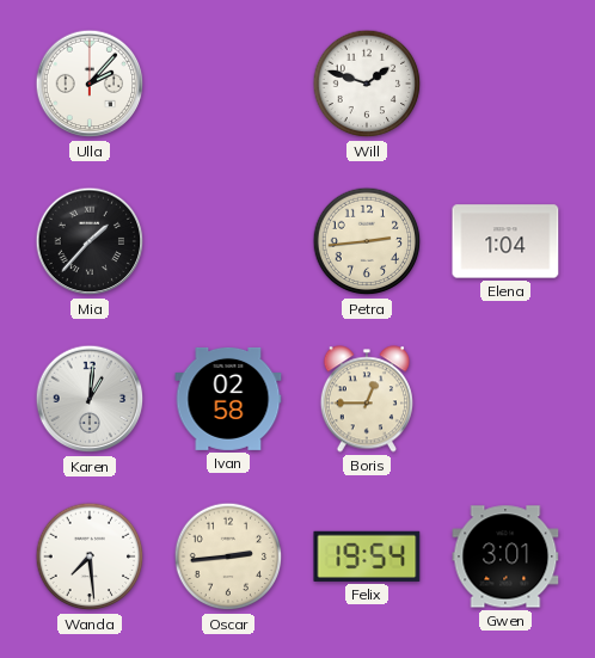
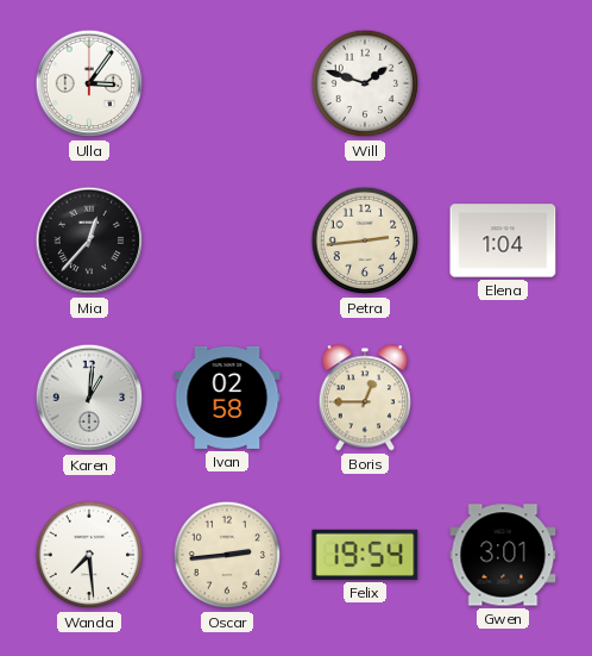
Ulla: 2:07 -> 3:06 (89, 83)
Mia: 1:37 -> 12:37 (89, 240)
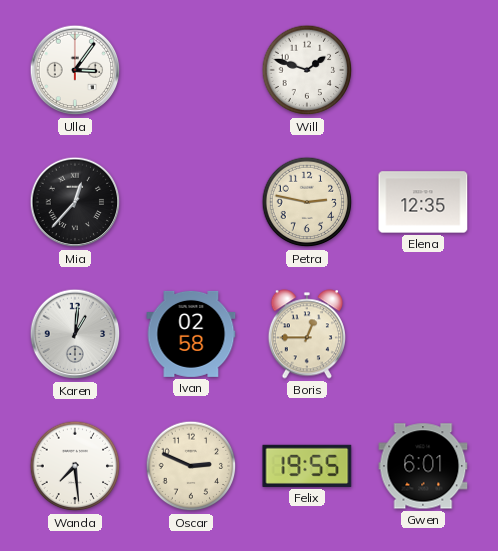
Petra: 2:44 -> 2:47 (307, 202)
Elena: 1:04 -> 12:35 (423, 202)
Oscar: 2:44 -> 2:49 (191, 466)
Felix: 19:54 -> 19:55 (307, 466)
Gwen: 3:01 -> 6:01 (423, 466)
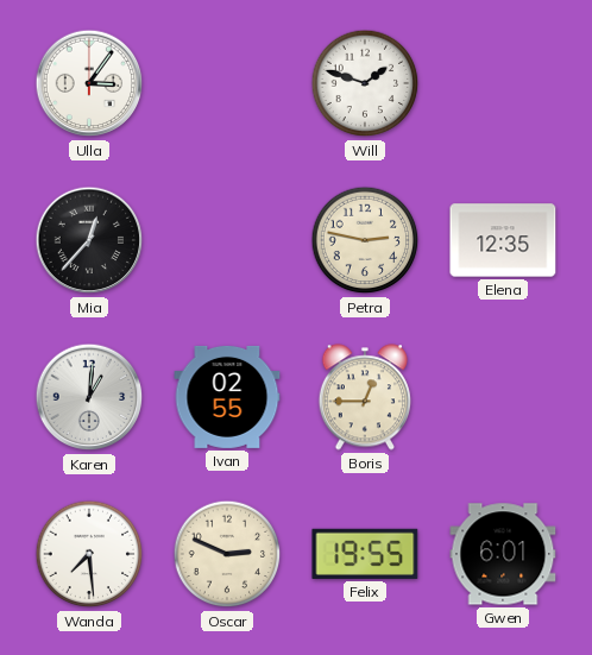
Ivan: 02:58 -> 02:55 (227, 397)
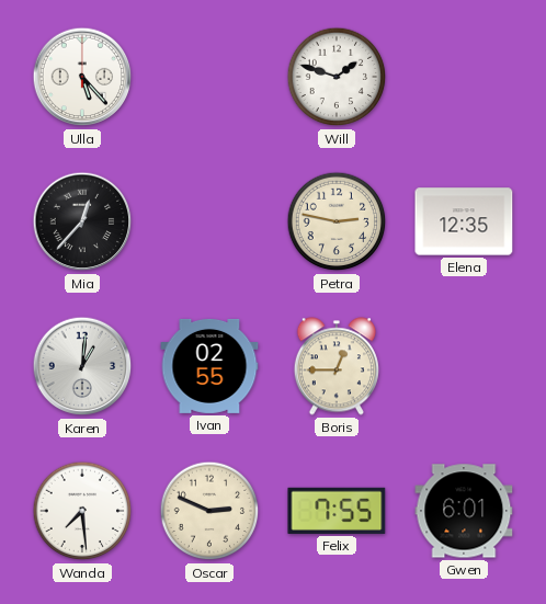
Ulla: 3:06 -> 5:23 (82, 77)
Felix: 19:55 -> 7:55 (337, 511)
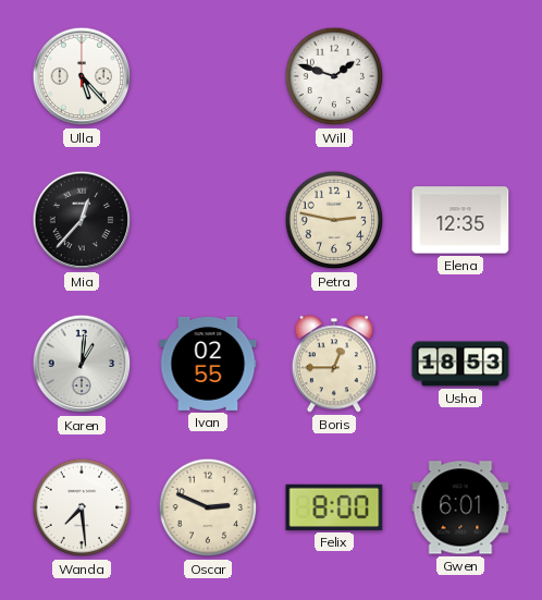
Usha: none -> 18:53 (460, 364)
Felix: 7:55 -> 8:00 (334, 507)
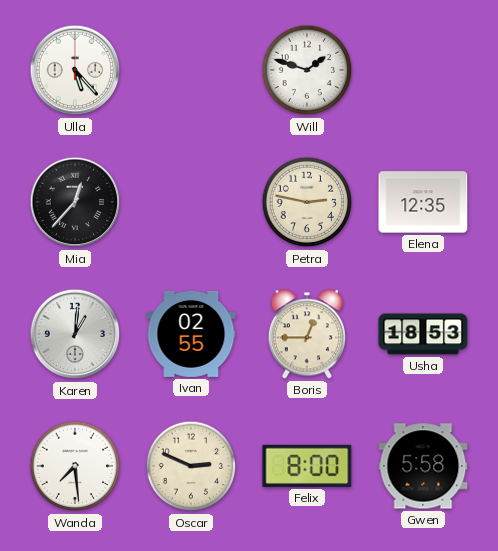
Gwen: 6:01 -> 5:58 (423, 466)
